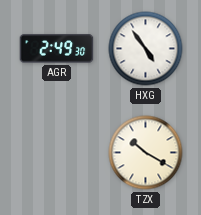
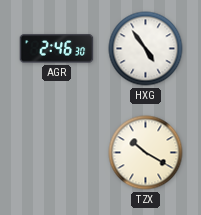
AGR: 2:49 -> 2:46 (57, 49)
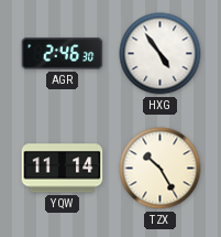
YQW: none -> 11:14 (63, 169)
TZX: 10:20 -> 10:25 (161, 169)
